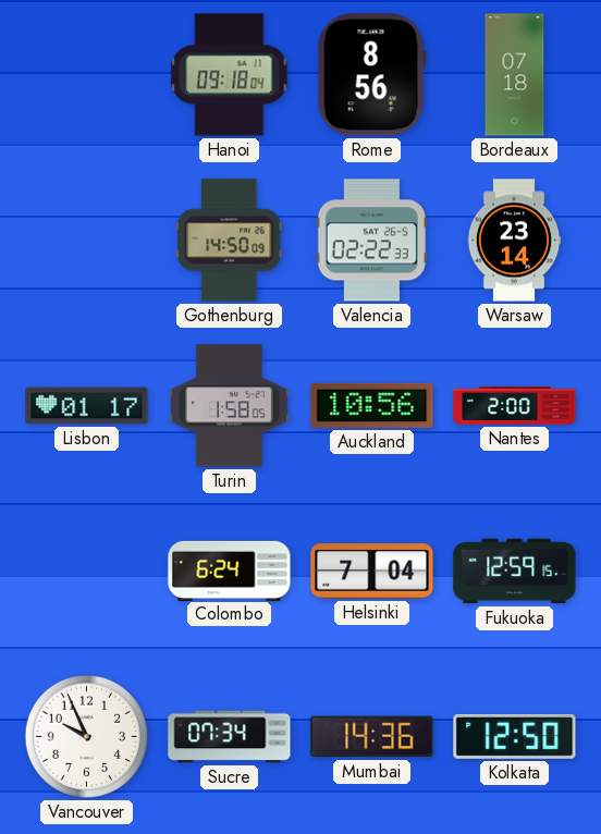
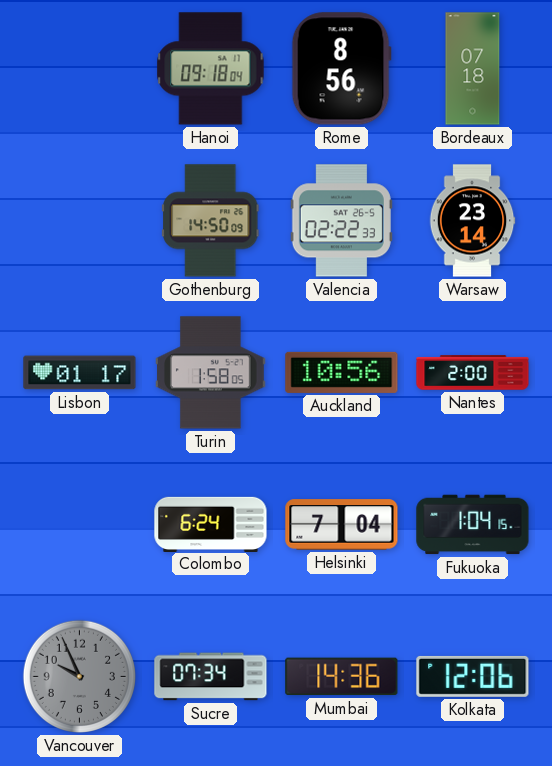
Fukuoka: 12:59 -> 1:04 (473, 525)
Vancouver dial: white -> grey (79, 676)
Kolkata: 12:50 -> 12:06 (473, 676)
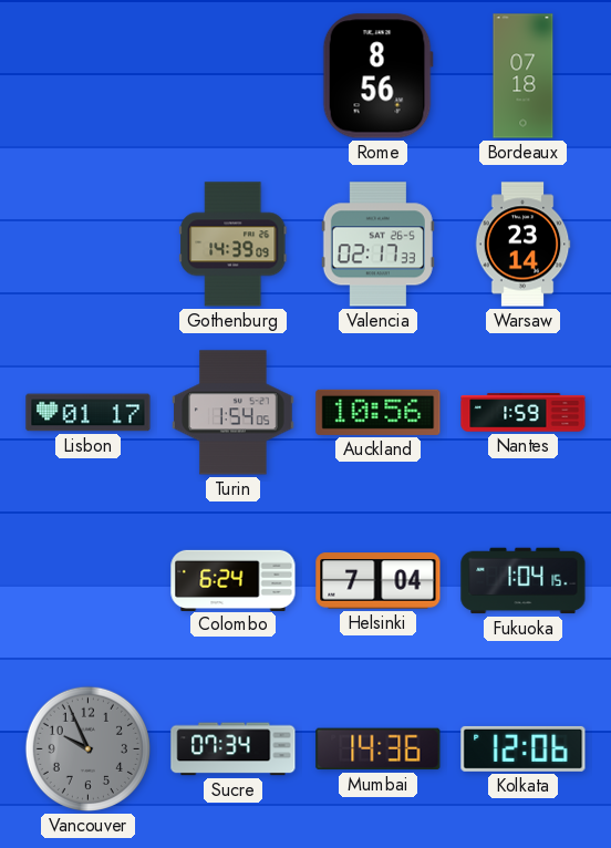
Hanoi: 09:18 -> none (211, 69)
Gothenburg: 14:50 -> 14:39 (234, 245)
Valencia: 02:22 -> 02:17 (377, 245)
Turin: 1:58 -> 1:54 (234, 413)
Nantes: 2:00 -> 1:59 (524, 413)
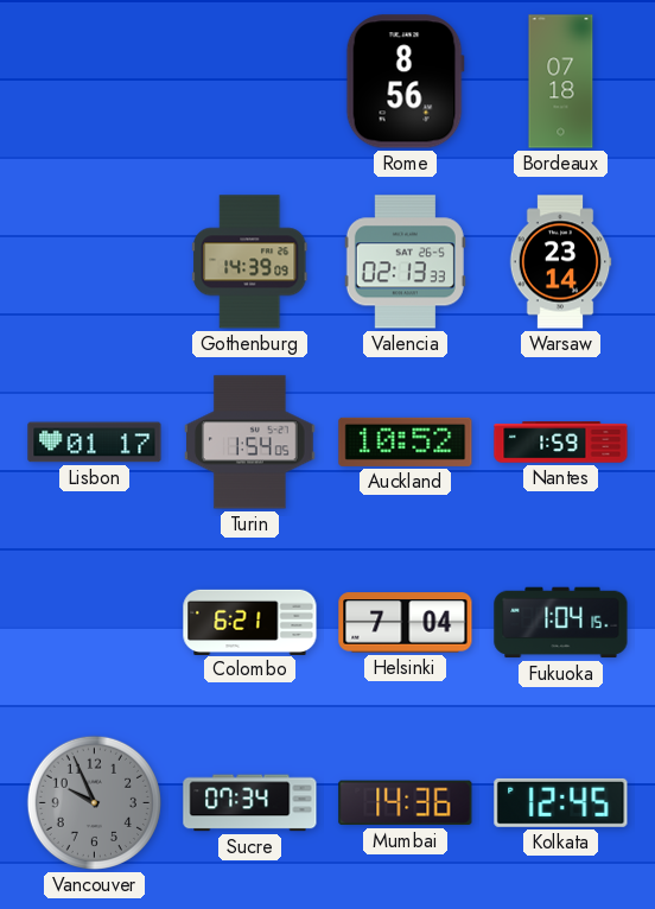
Valencia: 02:17 -> 02:13 (405, 262)
Auckland: 10:56 -> 10:52 (406, 441)
Colombo: 6:24 -> 6:21 (250, 622)
Kolkata: 12:06 -> 12:45 (561, 802)
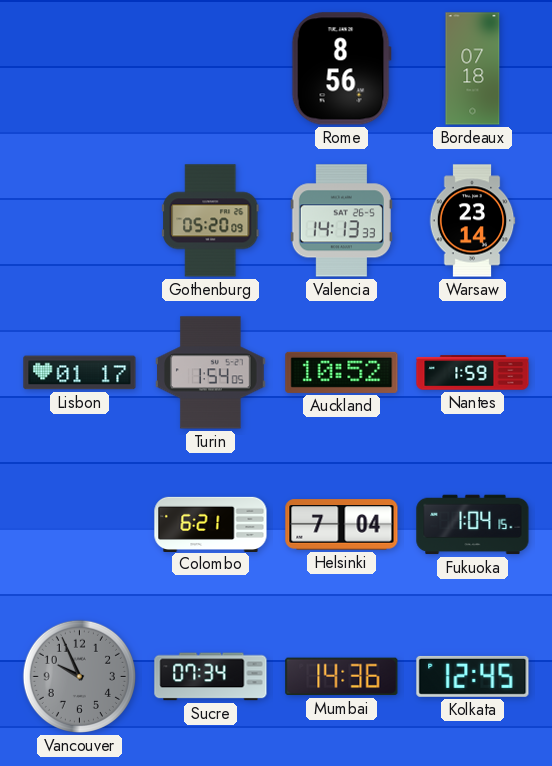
Gothenburg: 14:39 -> 05:20 (211, 221)
Valencia: 02:13 -> 14:13 (341, 221)
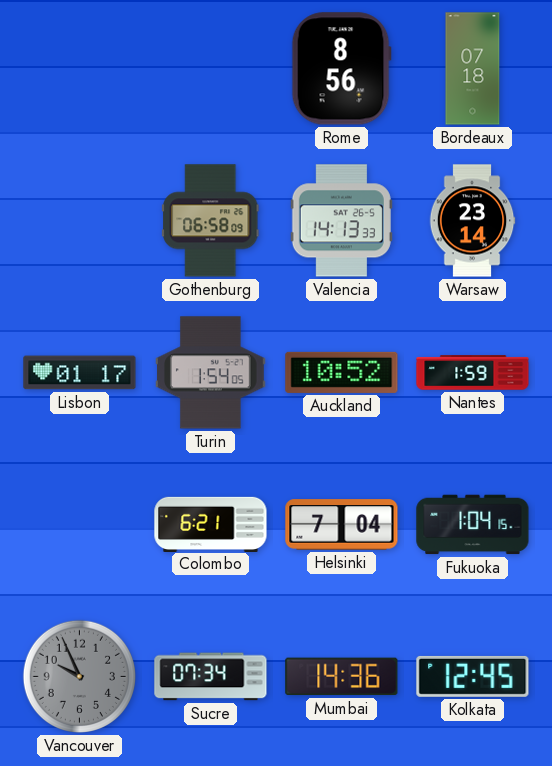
Gothenburg: 05:20 -> 06:58 (211, 221)
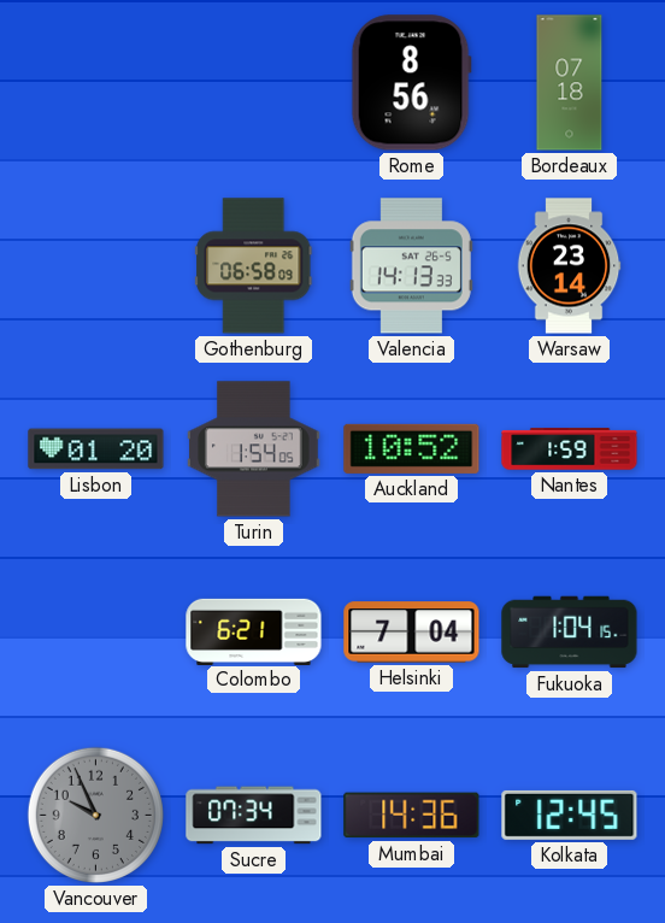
Lisbon: 01:17 -> 01:20 (96, 449)
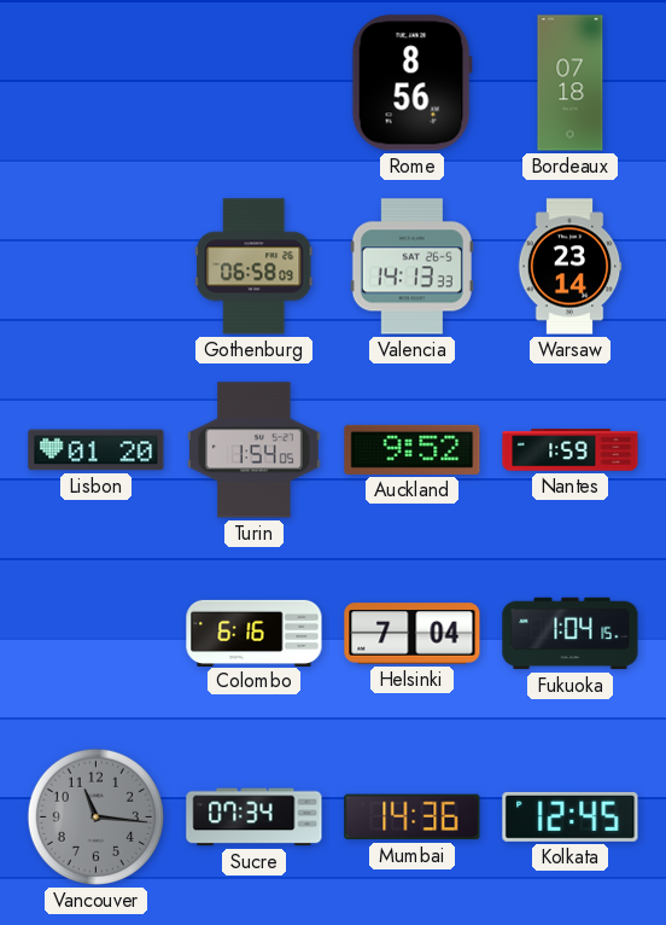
Auckland: 10:52 -> 9:52 (413, 449)
Colombo: 6:21 -> 6:16 (255, 633)
Vancouver: 9:56 -> 11:16 (95, 816)
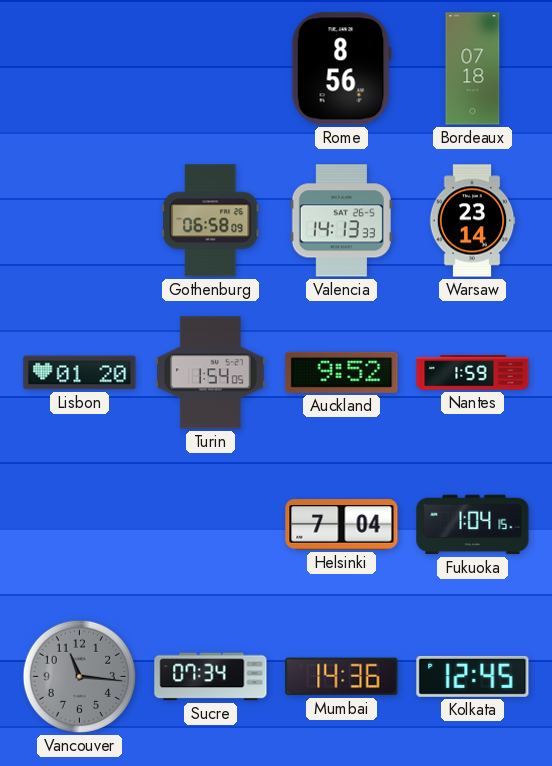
Colombo: 6:16 -> none (255, 633)
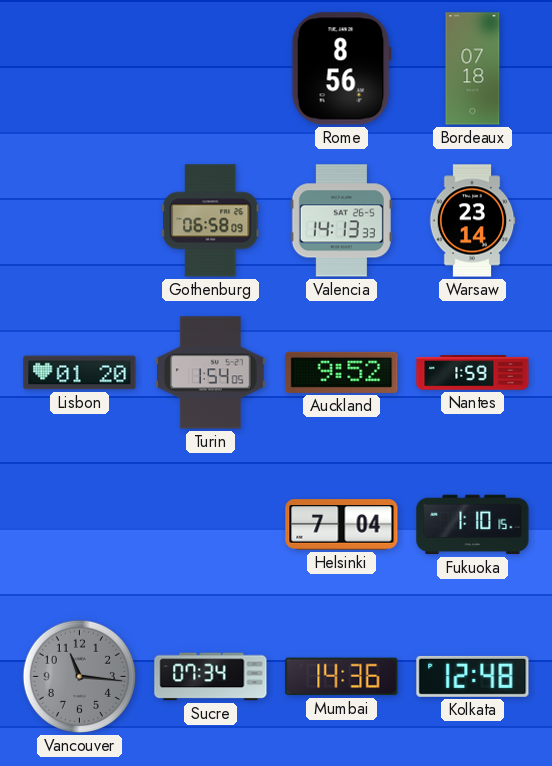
Fukuoka: 1:04 -> 1:10 (473, 525)
Kolkata: 12:45 -> 12:48 (473, 676)
